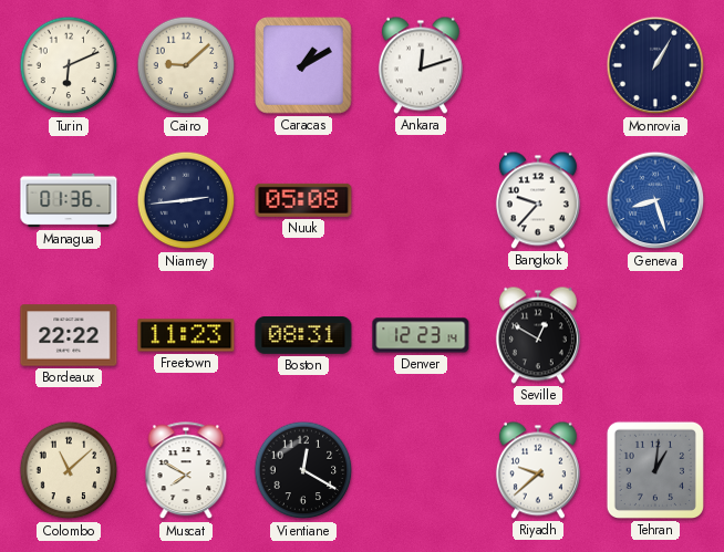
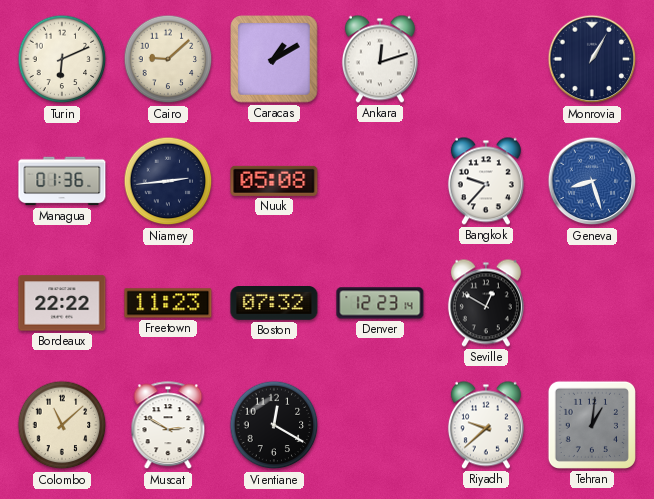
Boston: 08:31 -> 07:32 (274, 304)
Muscat: 7:50 -> 2:50 (168, 426)
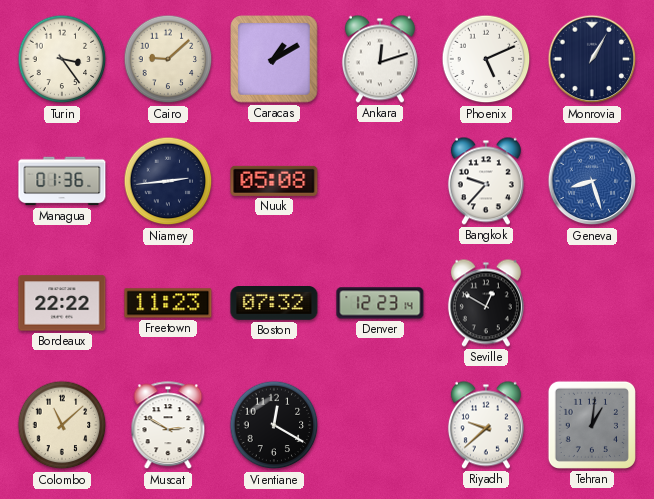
Turin: 6:11 -> 3:24 (62, 59)
Phoenix: none -> 5:11 (486, 59)
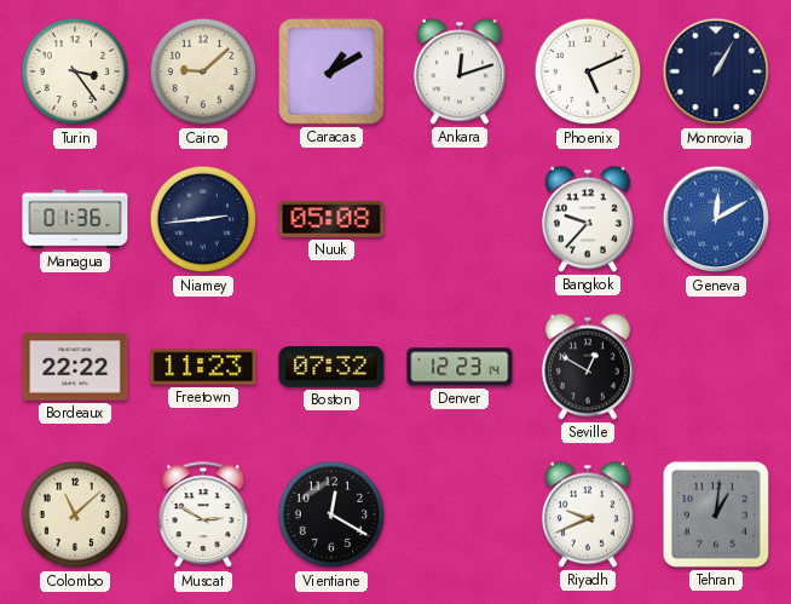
Geneva: 8:27 -> 12:10 (716, 219)
Riyadh: 9:38 -> 9:41 (588, 514)
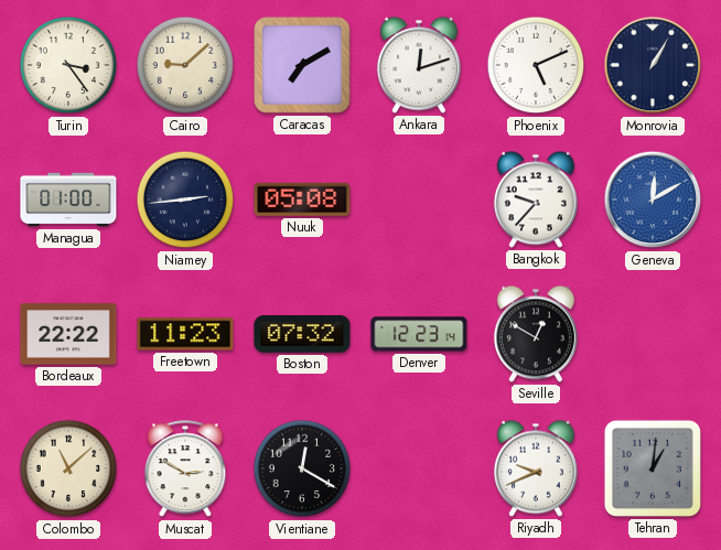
Caracas: 1:10 -> 7:10 (302, 65)
Managua: 01:36 -> 01:00 (68, 199)
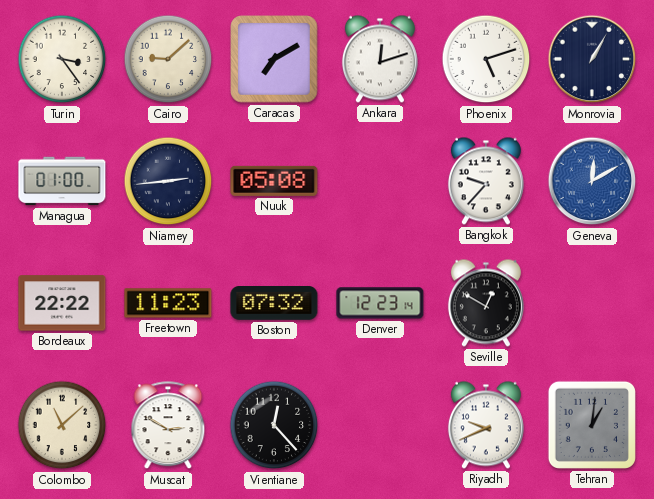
Phoenix: 5:11 -> 5:12 (486, 59)
Vientiane: 12:20 -> 12:23 (274, 425)
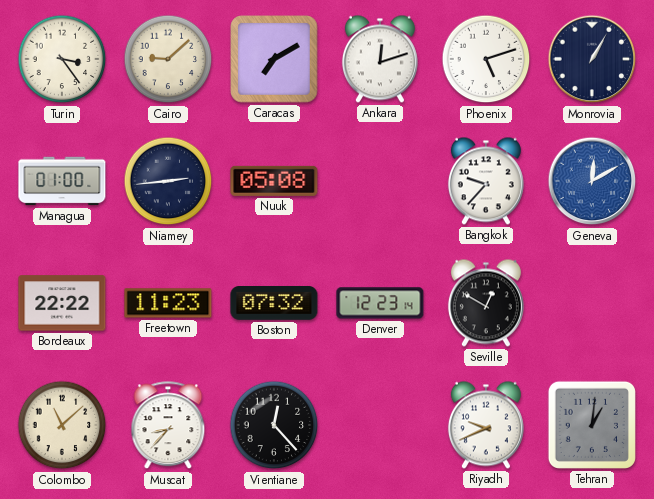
Muscat: 2:50 -> 8:37 (168, 426)
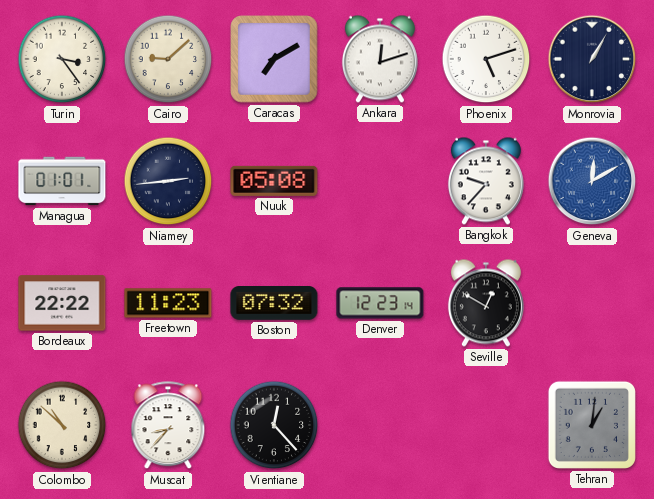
Managua: 01:00 -> 01:01 (62, 181)
Colombo: 11:08 -> 10:52 (62, 425)
Riyadh: 9:41 -> none (486, 425)
